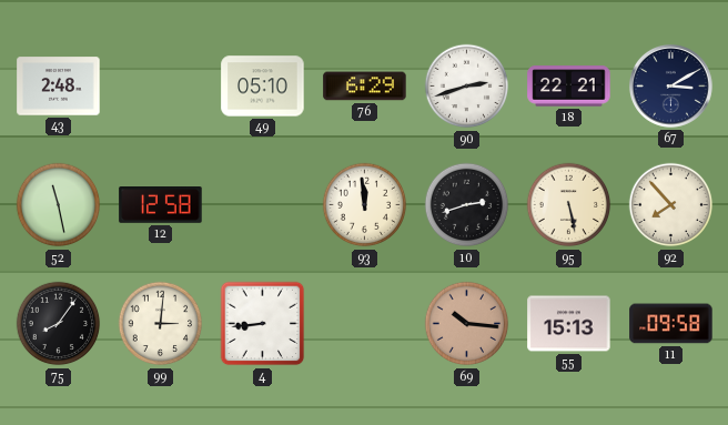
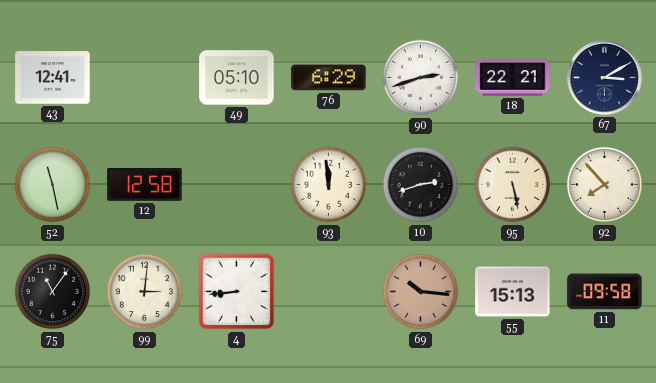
43: 2:48 -> 12:41 (53, 78)
75: 8:06 -> 11:06 (53, 292)
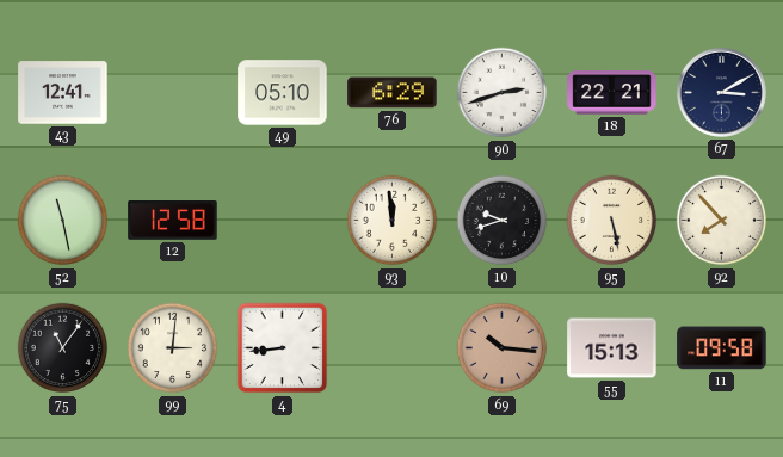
10: 2:42 -> 9:42 (503, 221)
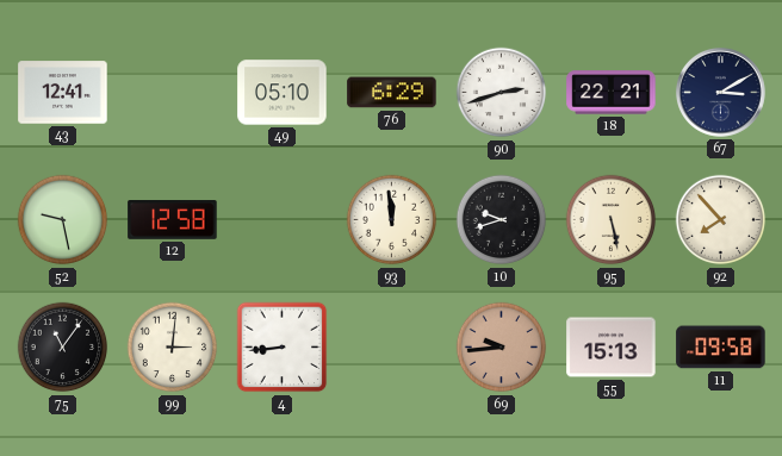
52: 11:28 -> 9:28 (63, 220)
69: 10:16 -> 9:44 (502, 348)
